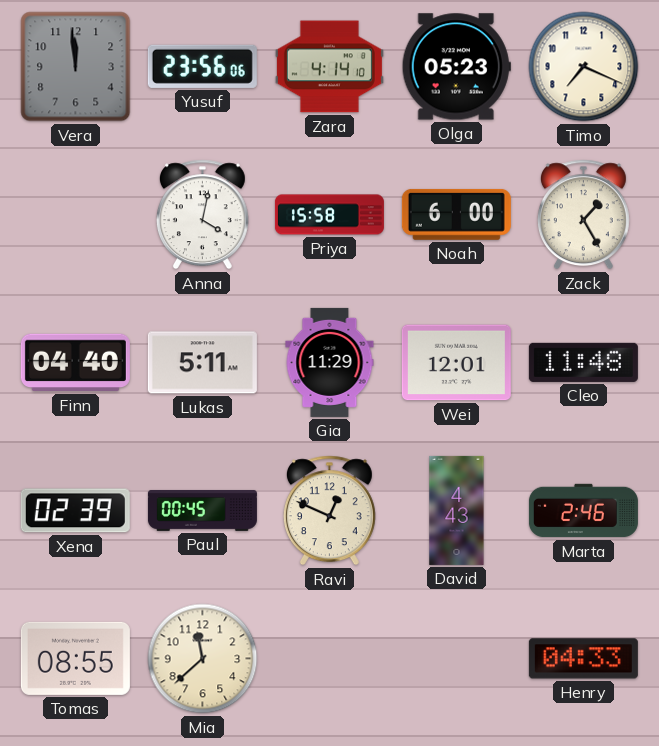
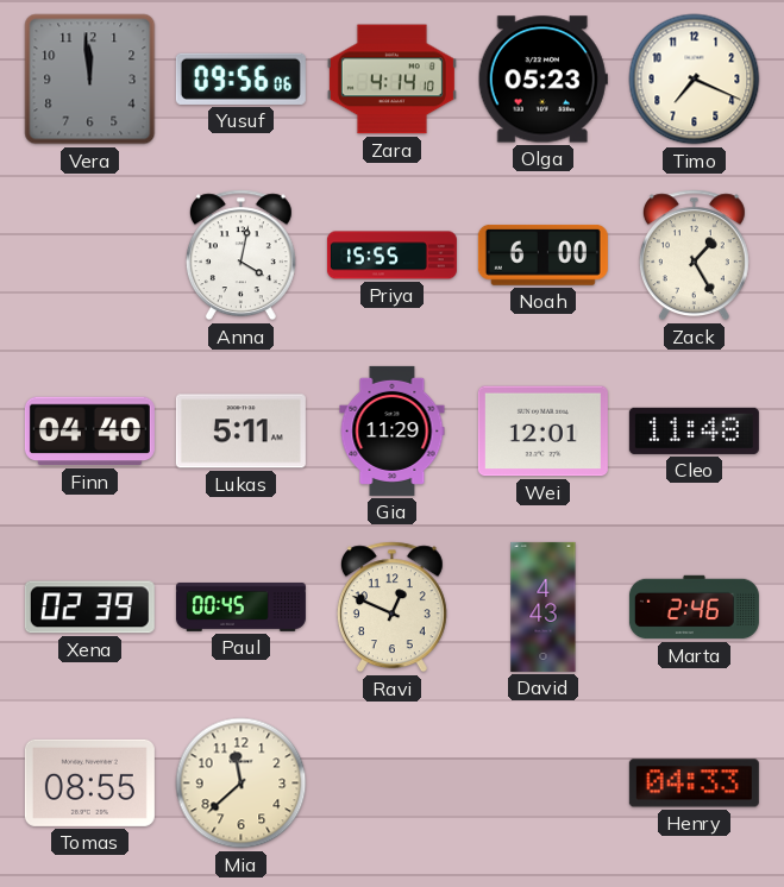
Yusuf: 23:56 -> 09:56 (240, 78)
Priya: 15:58 -> 15:55 (391, 256)
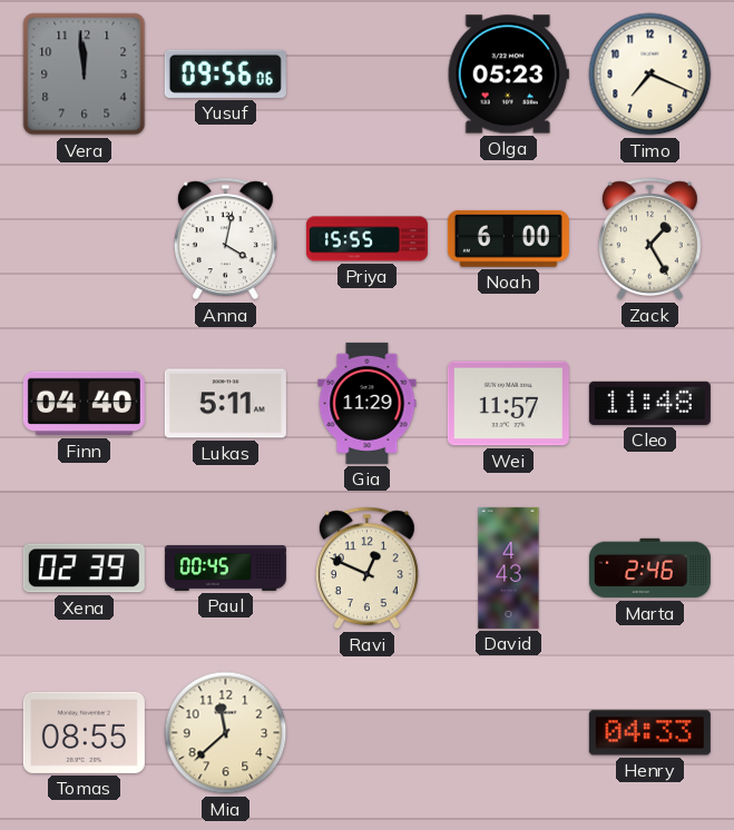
Zara: 4:14 -> none (391, 80)
Wei: 12:01 -> 11:57 (508, 404)
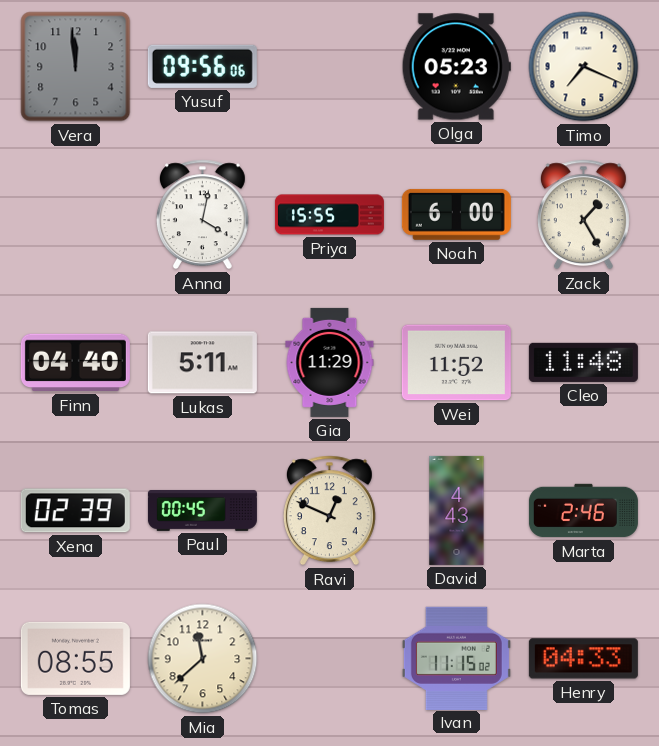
Wei: 11:57 -> 11:52 (456, 363)
Ivan: none -> 11:15 (456, 658)
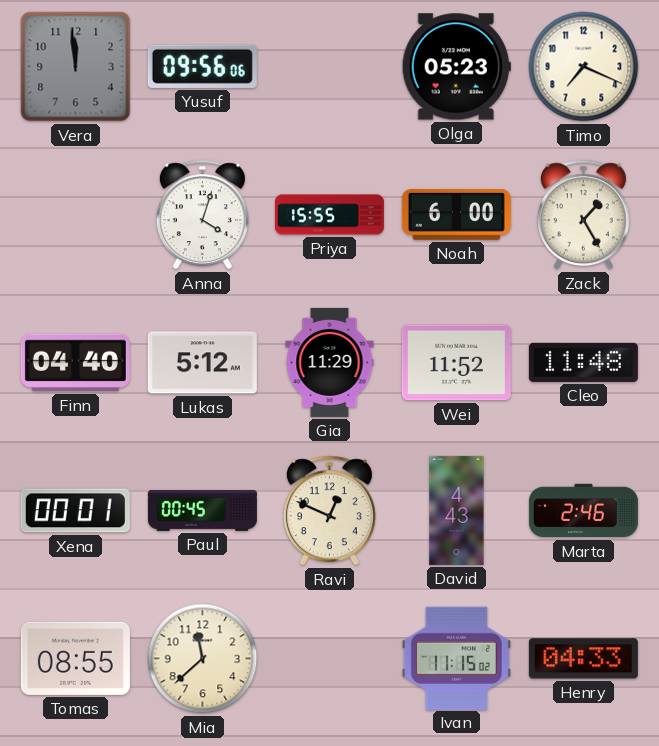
Anna: 4:02 -> 4:03 (202, 215)
Lukas: 5:11 -> 5:12 (202, 363)
Xena: 02:39 -> 00:01 (75, 511)
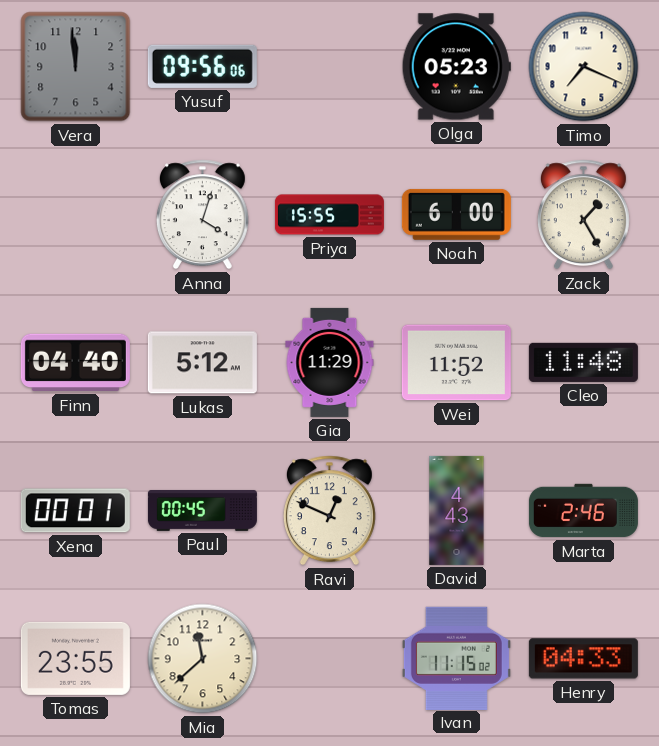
Tomas: 08:55 -> 23:55 (75, 658)
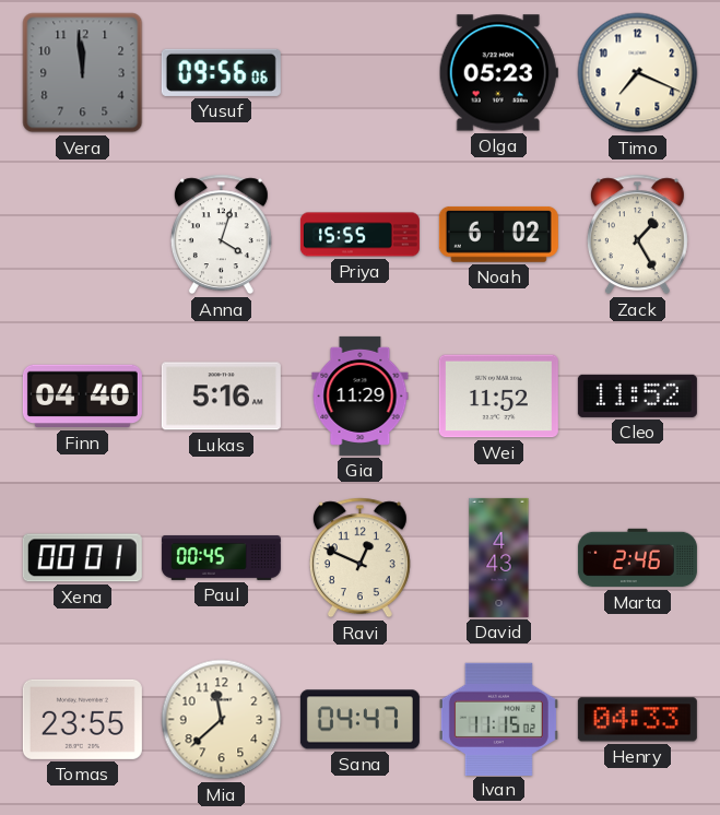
Noah: 6:00 -> 6:02 (498, 234)
Lukas: 5:12 -> 5:16 (221, 397)
Cleo: 11:48 -> 11:52 (637, 395)
Sana: none -> 04:47 (359, 720)
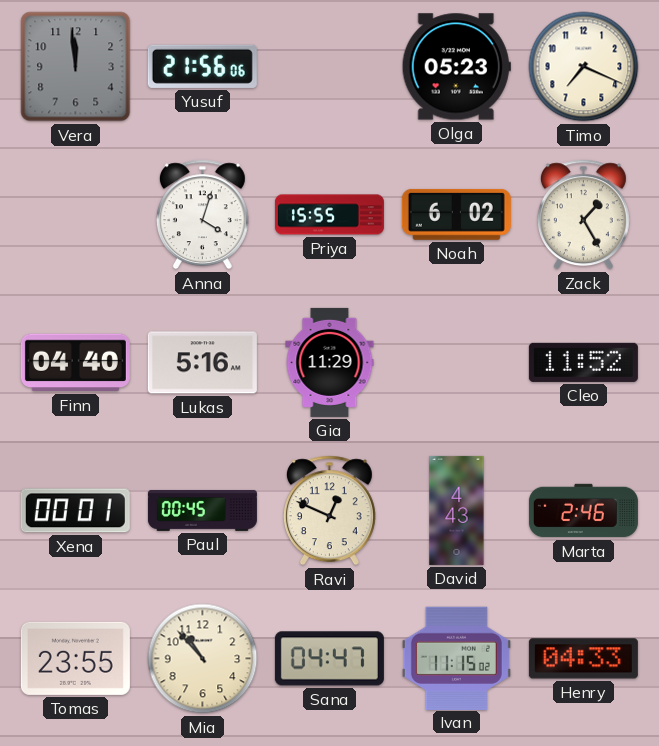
Yusuf: 09:56 -> 21:56 (202, 66)
Wei: 11:52 -> none (498, 397)
Mia: 11:38 -> 10:53 (203, 659)
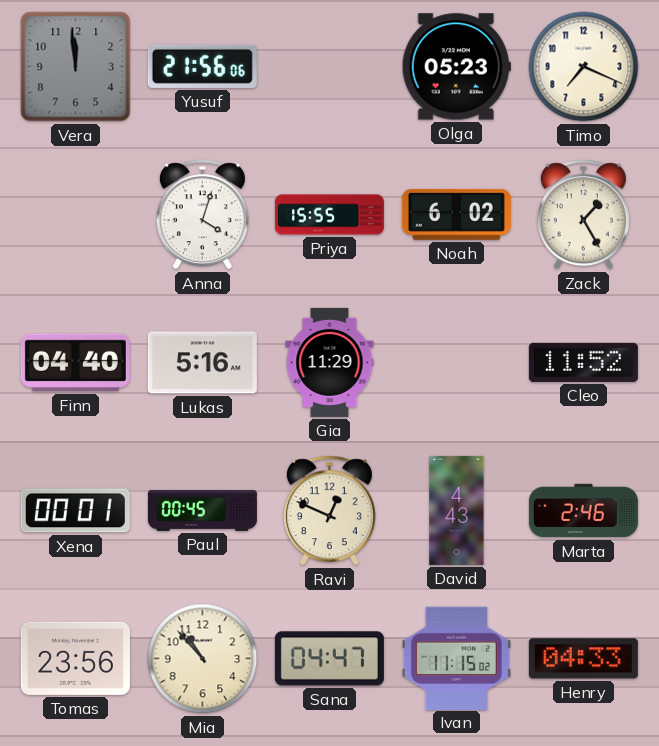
Tomas: 23:55 -> 23:56 (75, 658)
